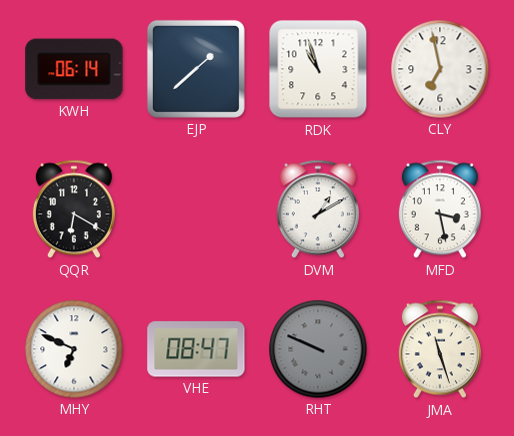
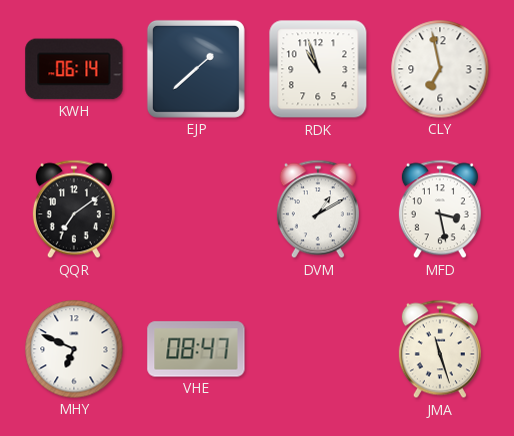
QQR: 6:20 -> 7:09 (74, 209)
RHT: 9:49 -> none (318, 349)
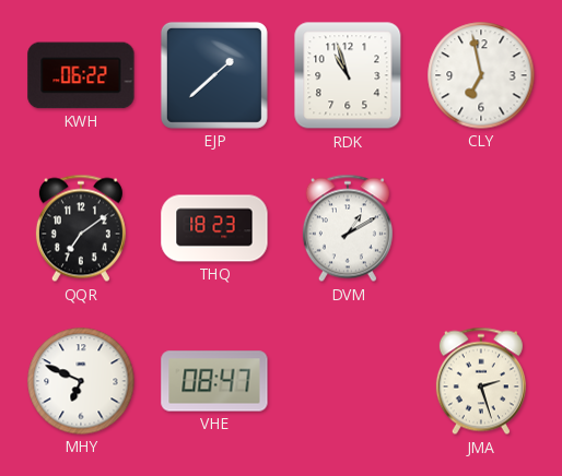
KWH: 06:14 -> 06:22 (81, 75)
THQ: none -> 18:23 (214, 228)
MFD: 3:28 -> none (440, 209)
JMA: 11:27 -> 2:27 (481, 381)
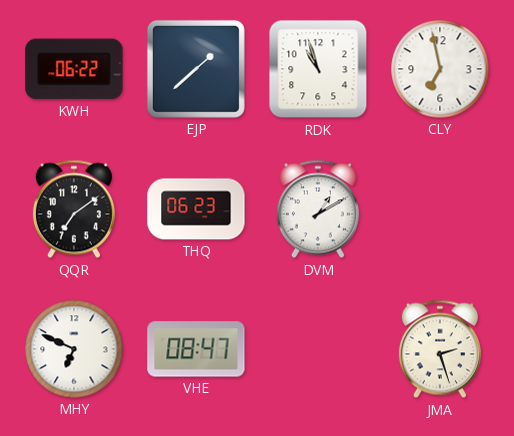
THQ: 18:23 -> 06:23 (196, 209)
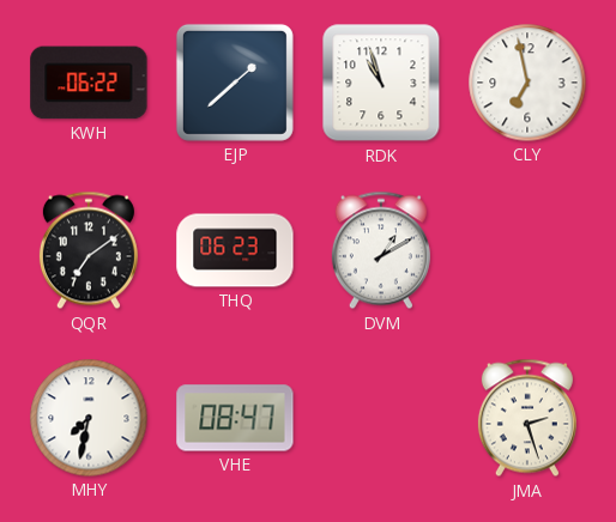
MHY: 6:49 -> 7:32 (89, 418)
